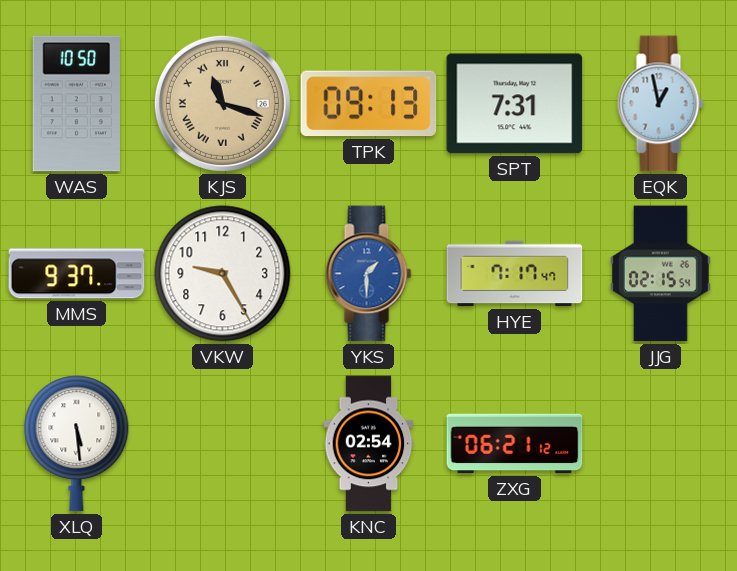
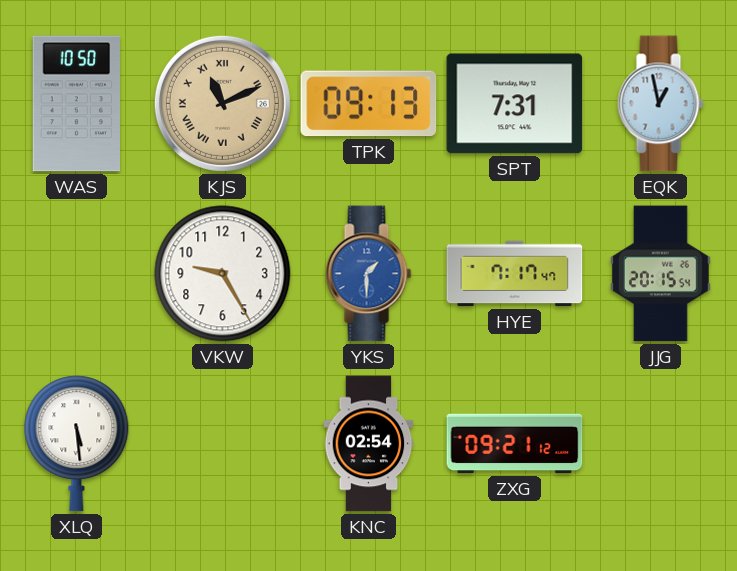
KJS: 11:18 -> 11:11 (222, 103)
MMS: 9:37 -> none (77, 274)
JJG: 02:15 -> 20:15 (661, 274)
ZXG: 06:21 -> 09:21 (515, 444)
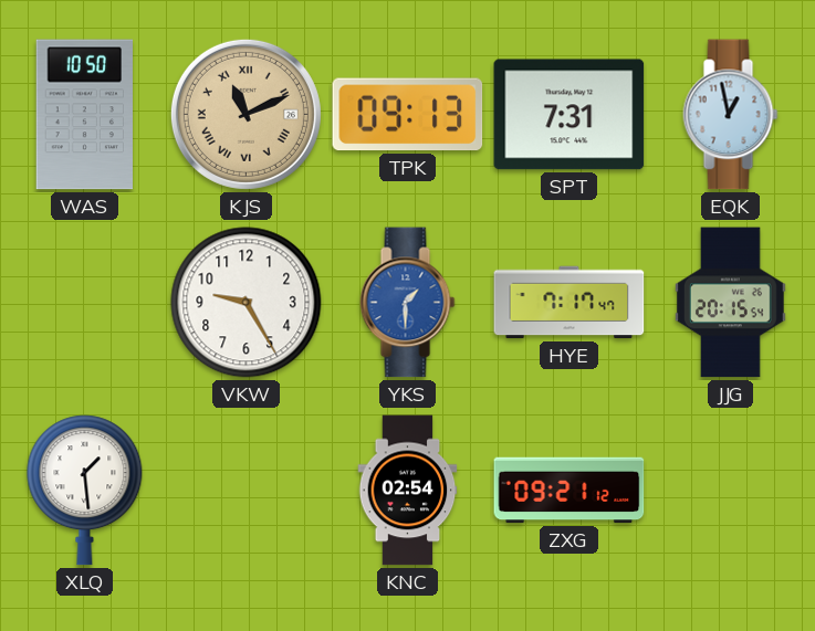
XLQ: 5:29 -> 1:29 (85, 491)
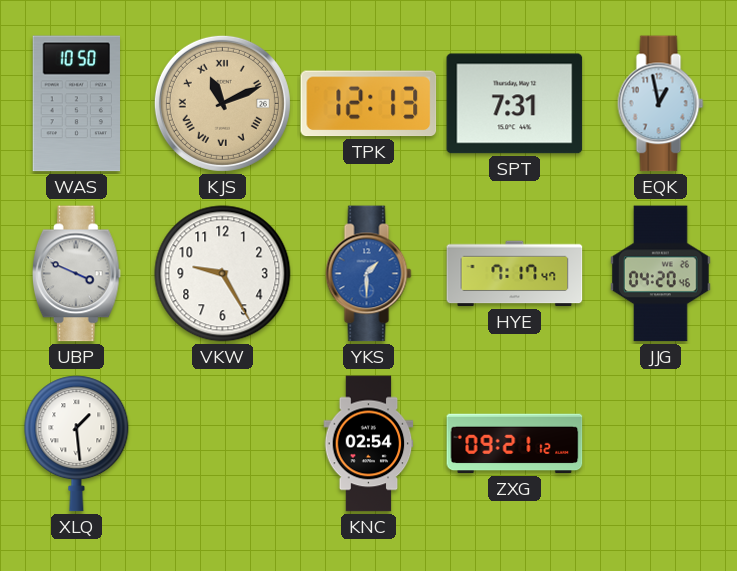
TPK: 09:13 -> 12:13 (369, 104)
UBP: none -> 3:49 (77, 274)
JJG: 20:15 -> 04:20 (661, 274)
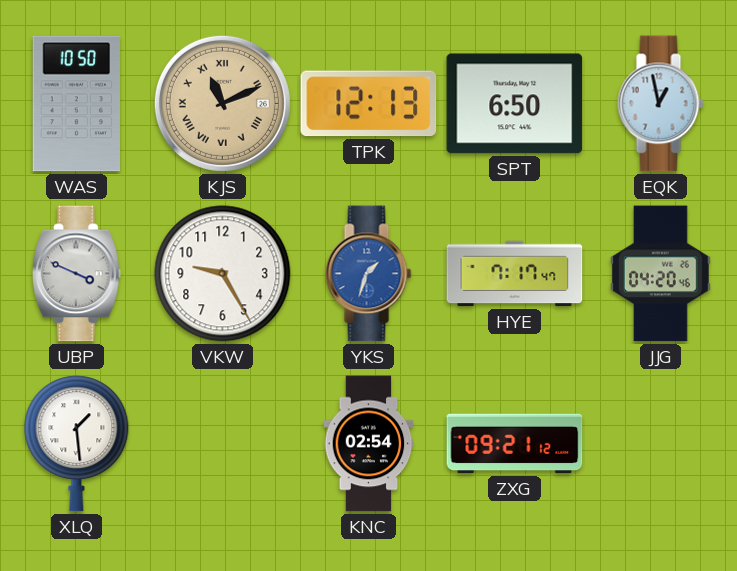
SPT: 7:31 -> 6:50 (515, 104)
YKS: 1:30 -> 1:33 (369, 274)
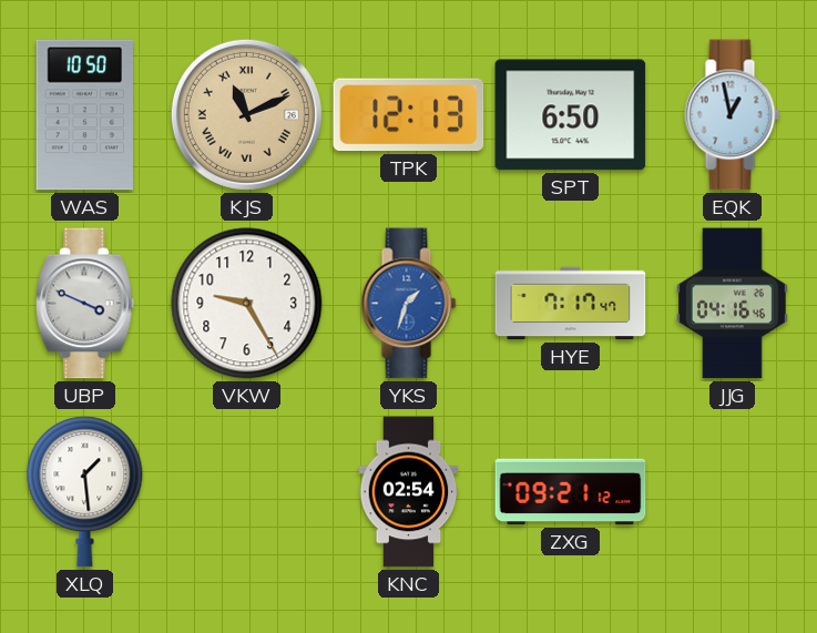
JJG: 04:20 -> 04:16 (733, 304)
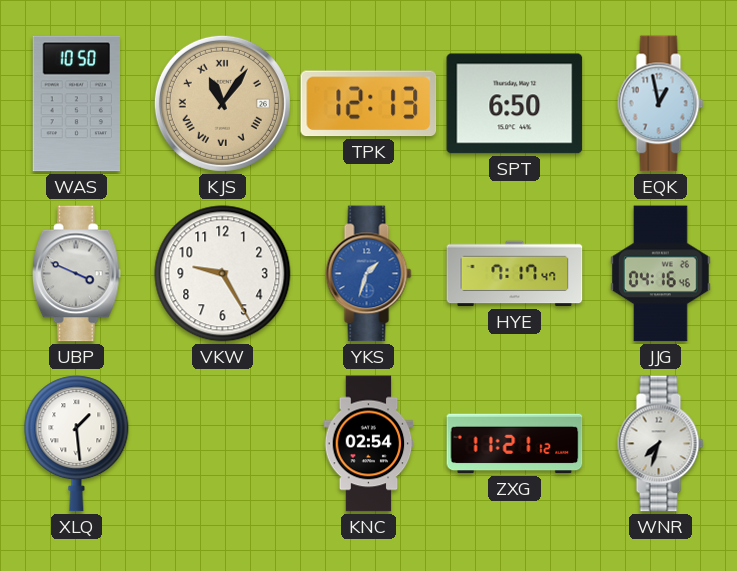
KJS: 11:11 -> 11:06 (222, 103)
ZXG: 09:21 -> 11:21 (515, 444)
WNR: none -> 7:33 (661, 444)
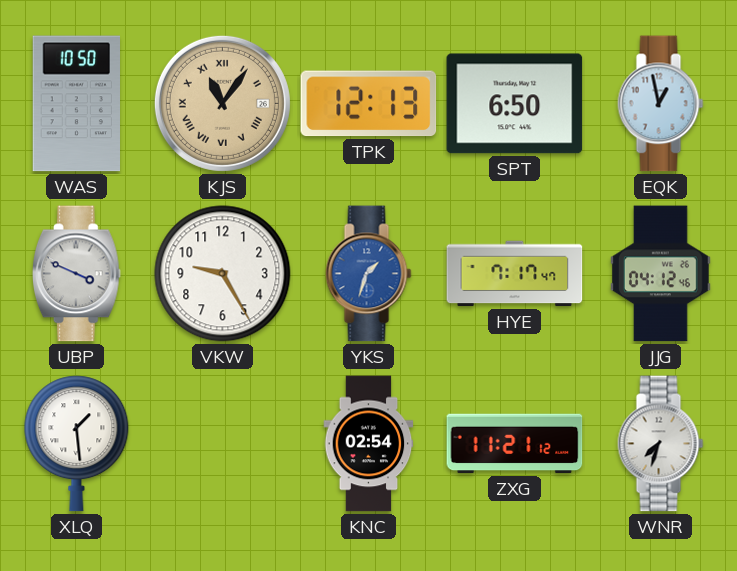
JJG: 04:16 -> 04:12 (661, 274)
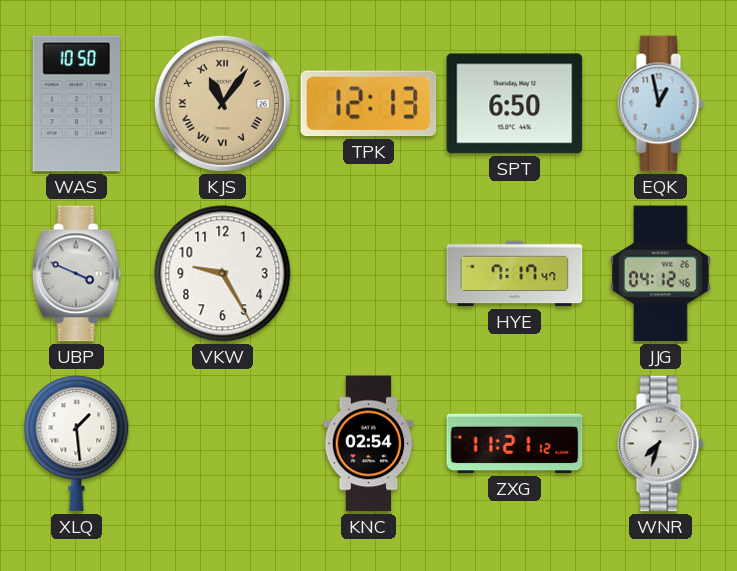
YKS: 1:33 -> none (369, 274)
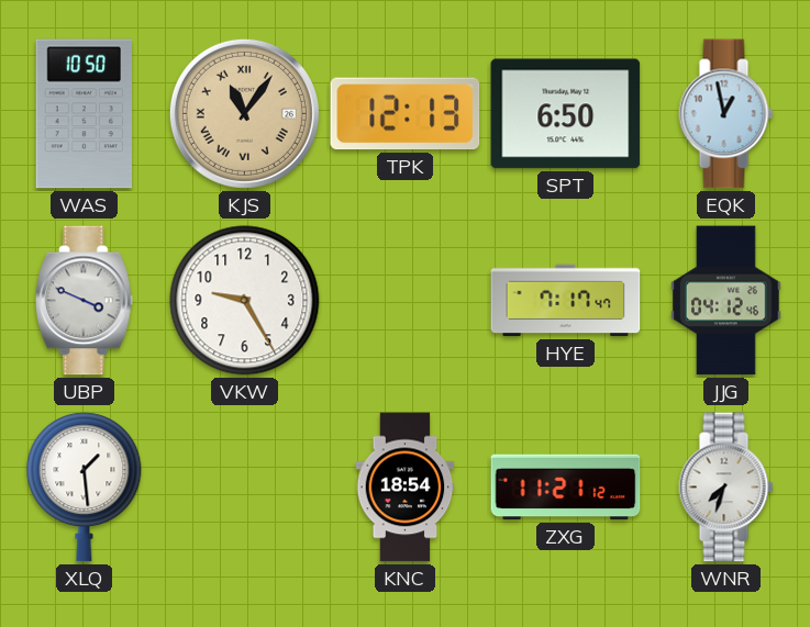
KNC: 02:54 -> 18:54 (406, 488)
